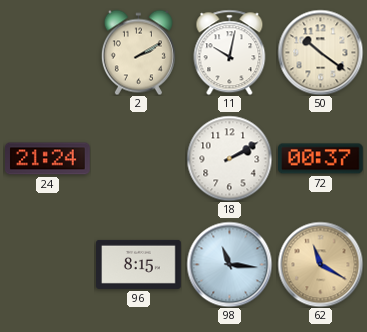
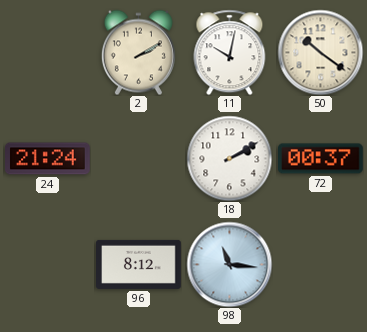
96: 8:15 -> 8:12 (139, 264)
62: 11:20 -> none (320, 264)
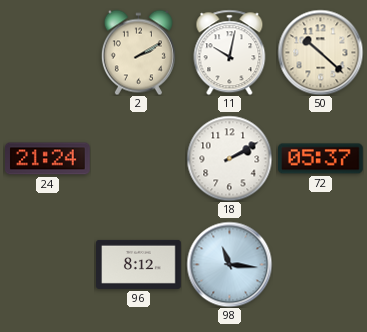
50: 10:21 -> 10:22 (320, 52)
72: 00:37 -> 05:37 (321, 159)
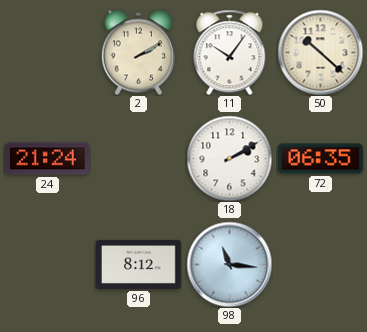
11: 10:02 -> 10:06 (230, 52)
72: 05:37 -> 06:35 (321, 159)
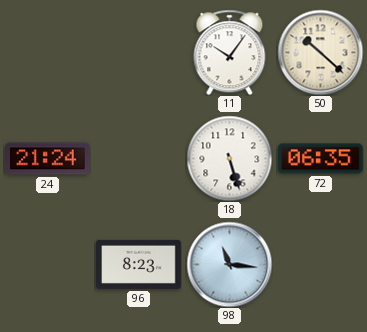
2: 2:10 -> none (138, 52)
18: 2:10 -> 5:27 (229, 158)
96: 8:12 -> 8:23 (139, 264)
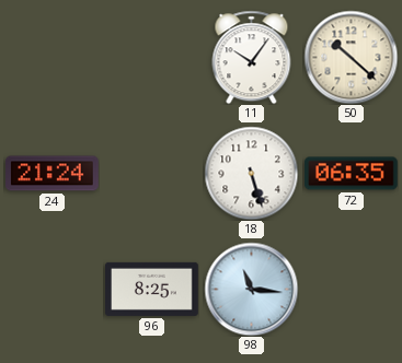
96: 8:23 -> 8:25 (152, 289)
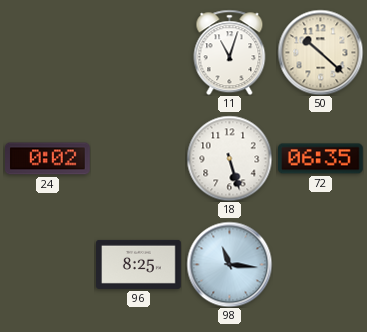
11: 10:06 -> 11:03 (230, 52)
24: 21:24 -> 0:02 (48, 159)
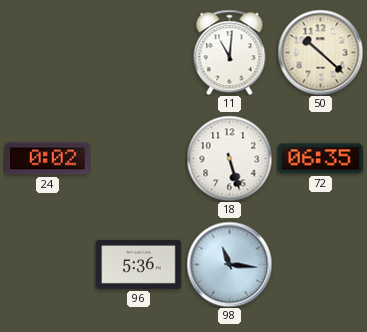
11: 11:03 -> 11:01 (230, 52)
96: 8:25 -> 5:36 (139, 264)
